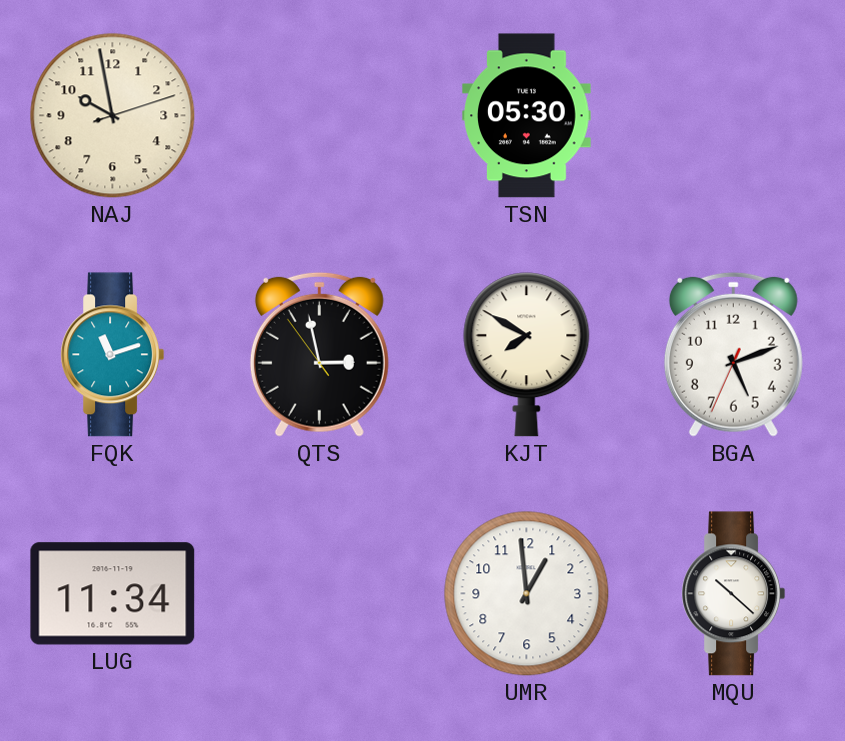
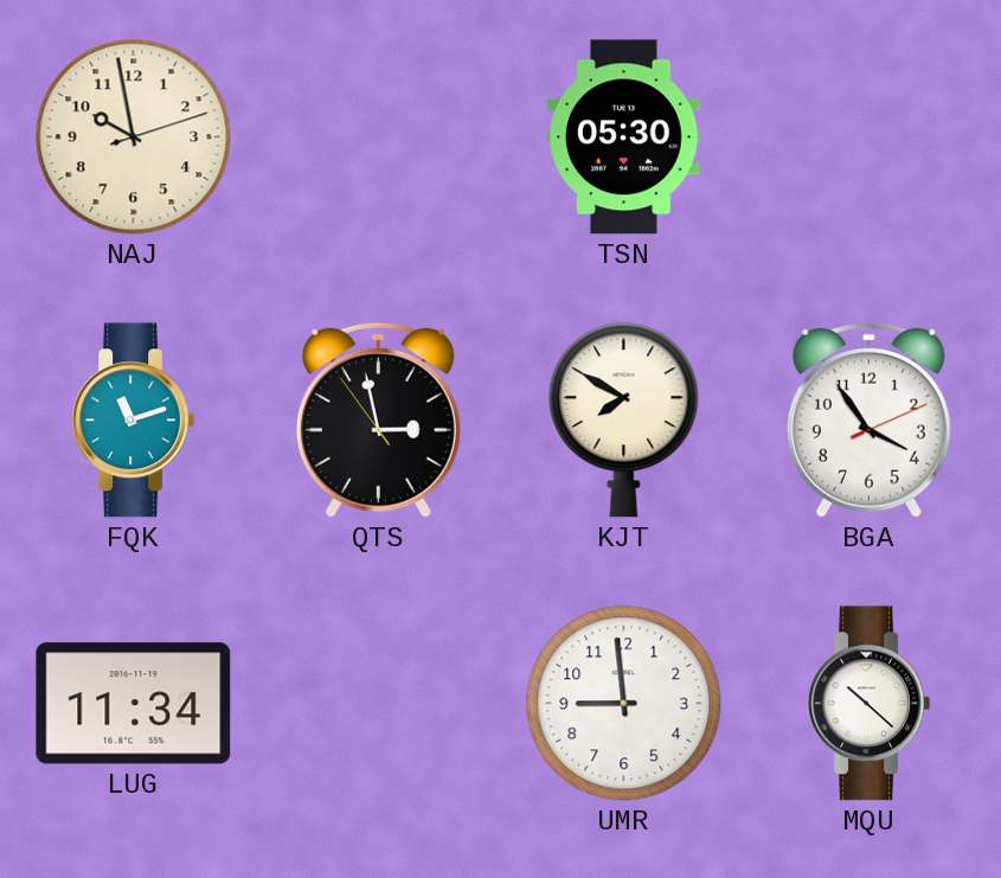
BGA: 5:11 -> 3:54 (868, 419)
UMR: 12:59 -> 8:59 (624, 704)
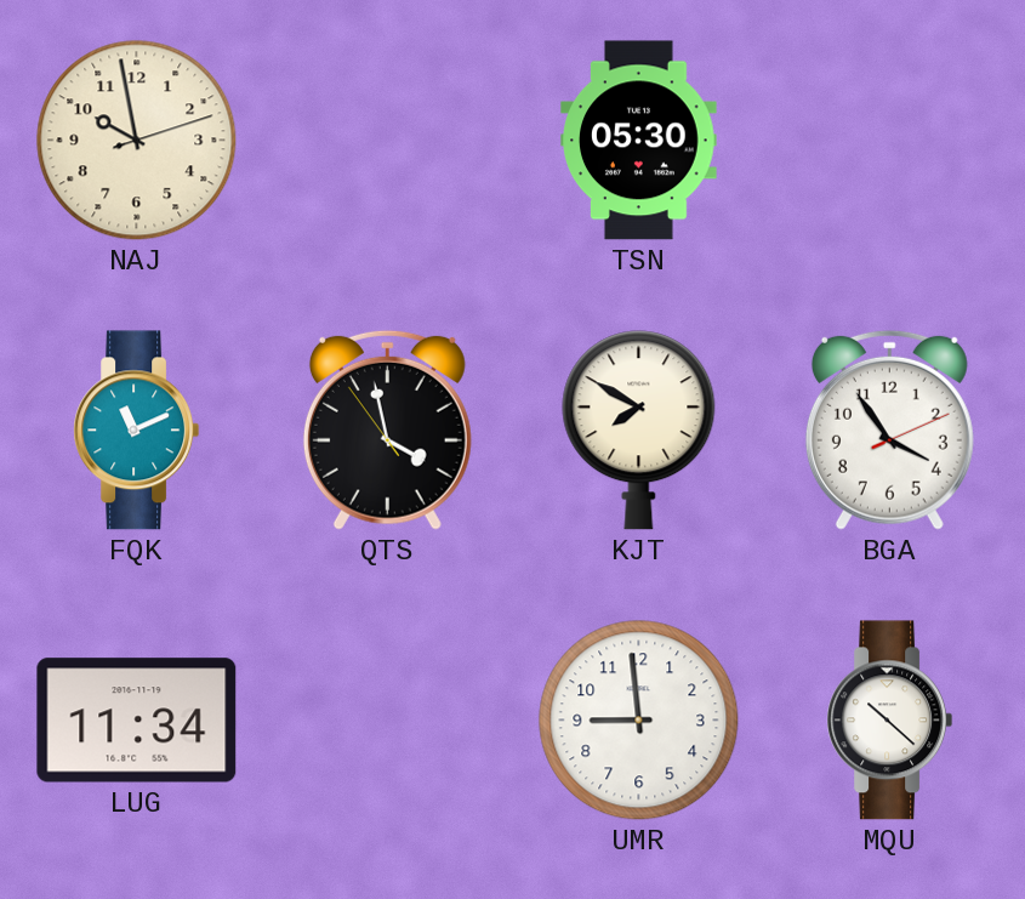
FQK: 11:12 -> 11:11 (137, 431)
QTS: 2:57 -> 3:57 (387, 429)
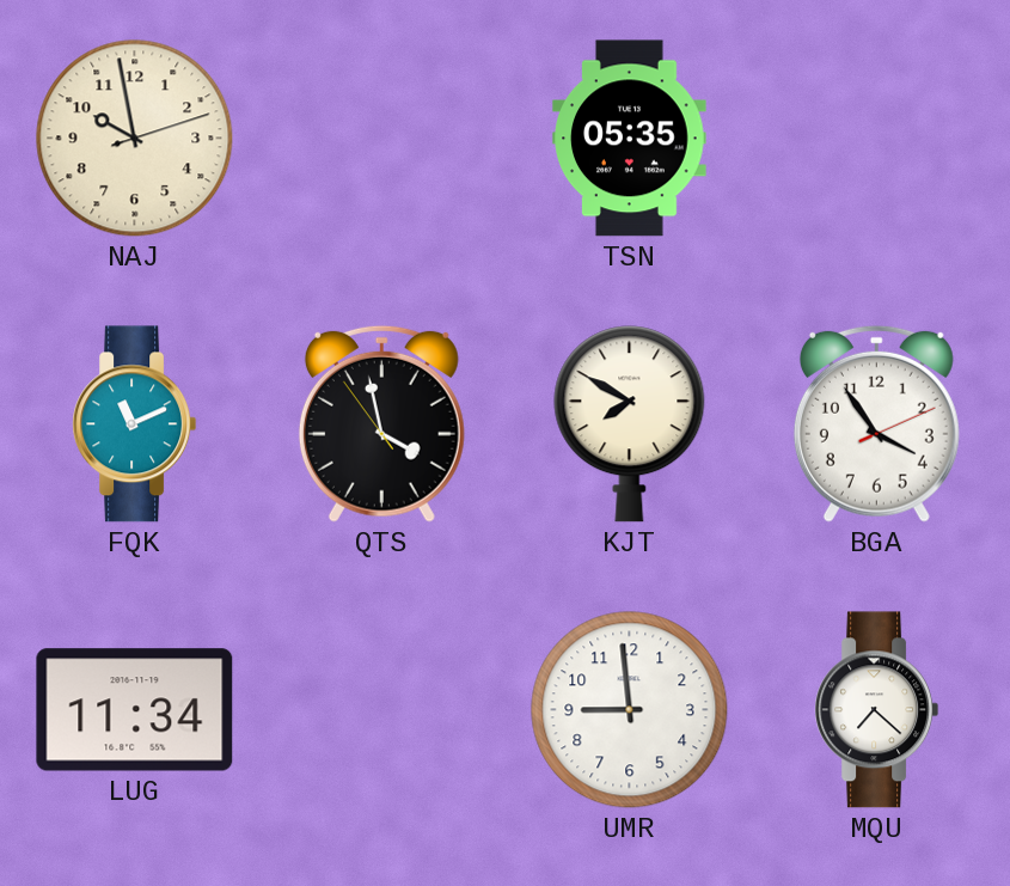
TSN: 05:30 -> 05:35 (630, 139)
MQU: 10:22 -> 7:22 (877, 710)
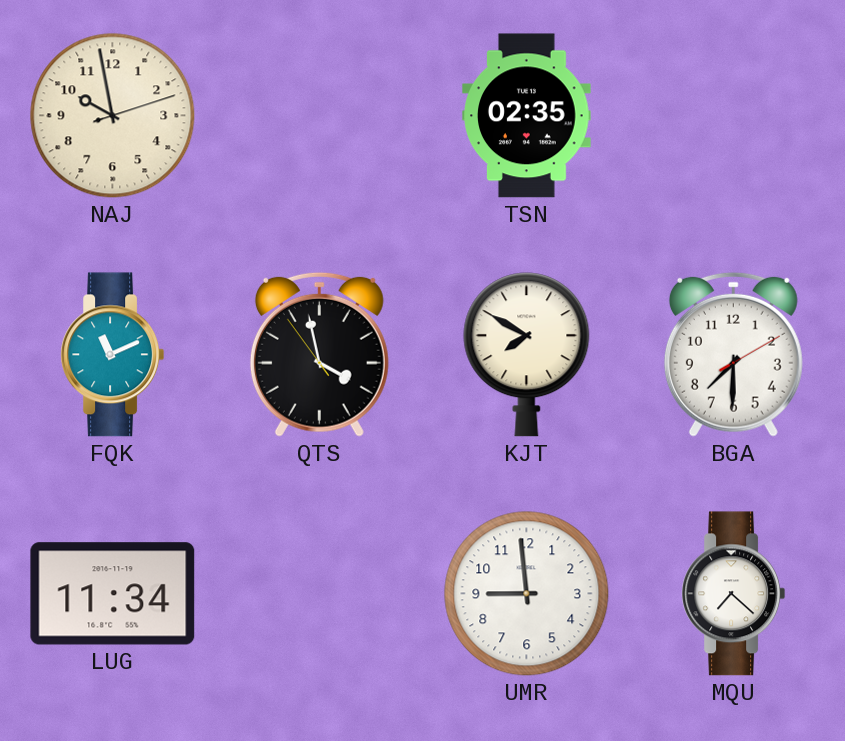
TSN: 05:35 -> 02:35 (527, 116)
BGA: 3:54 -> 7:30 (733, 354)
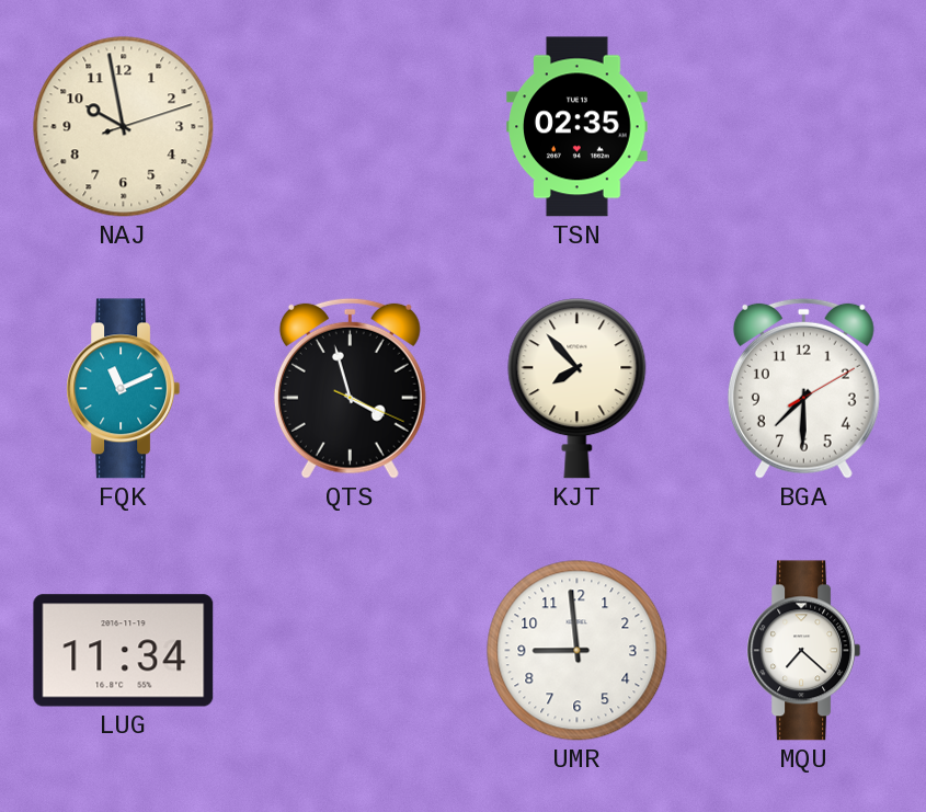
QTS: 3:57:54 -> 3:57:19 (350, 388)
KJT: 7:50 -> 7:53 (578, 389)
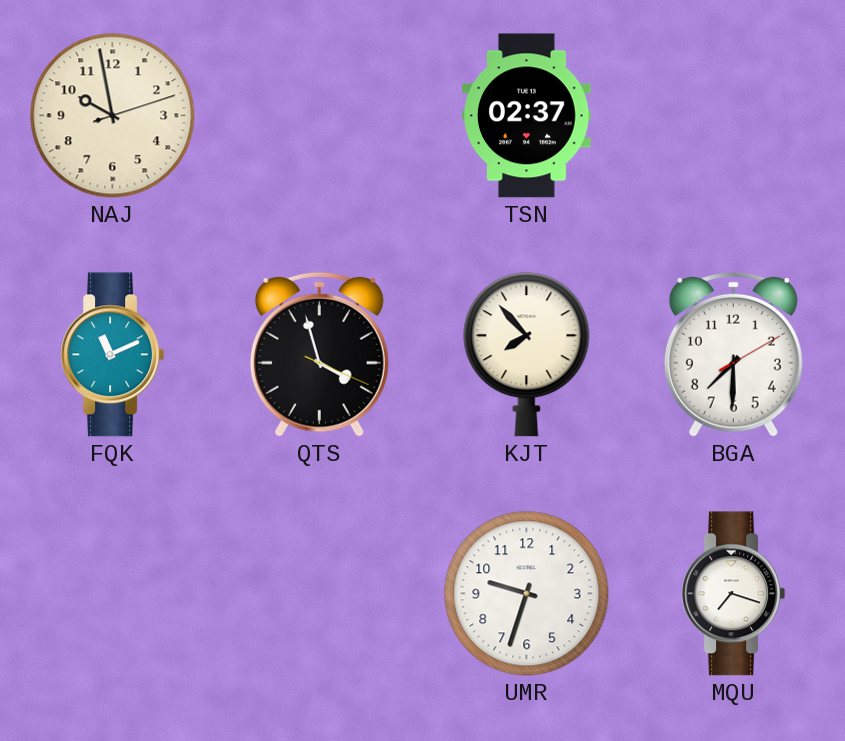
TSN: 02:35 -> 02:37 (527, 116)
LUG: 11:34 -> none (124, 651)
UMR: 8:59 -> 9:33 (527, 594)
MQU: 7:22 -> 7:18 (734, 594)
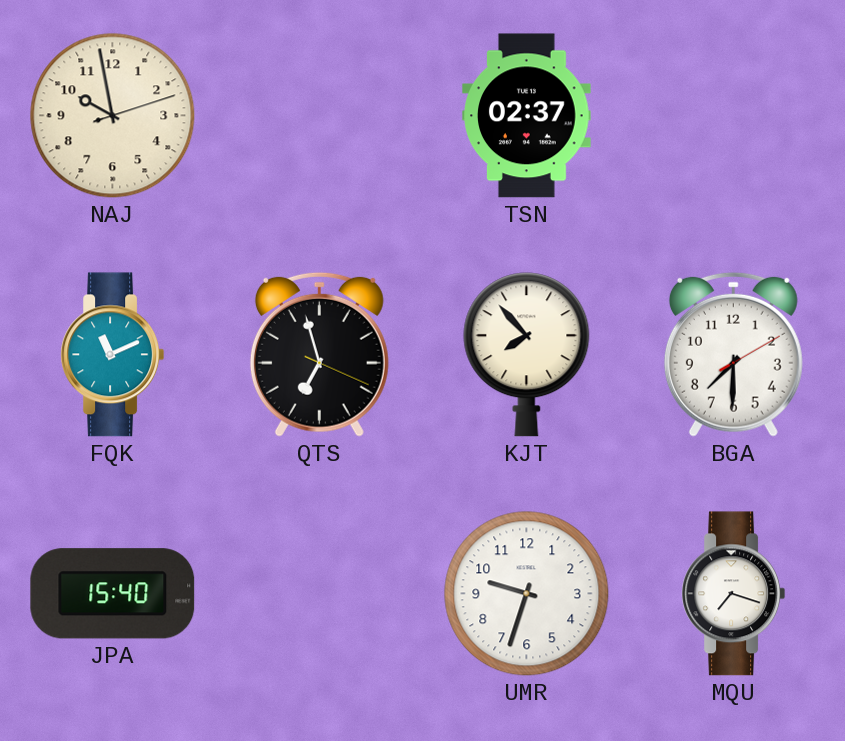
QTS: 3:57 -> 6:57 (319, 354)
JPA: none -> 15:40 (113, 594)
